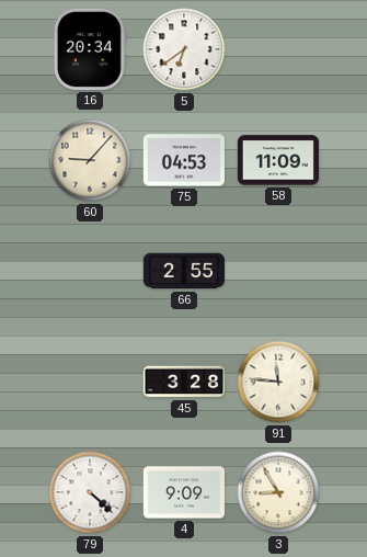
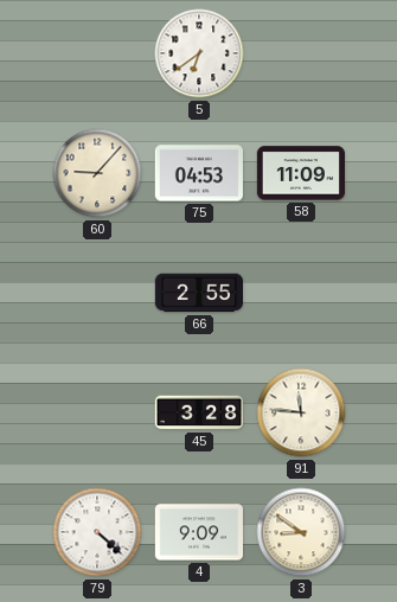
16: 20:34 -> none (90, 49)
3: 8:55 -> 8:51 (301, 532)
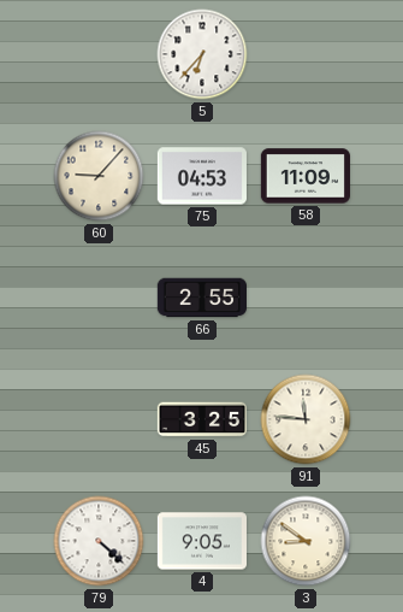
5: 6:39 -> 6:37 (202, 54)
45: 3:28 -> 3:25 (201, 419)
4: 9:09 -> 9:05 (201, 541)
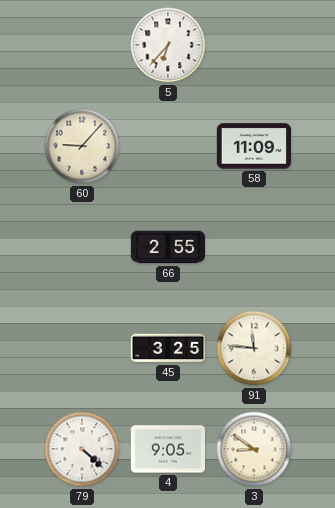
75: 04:53 -> none (201, 176)
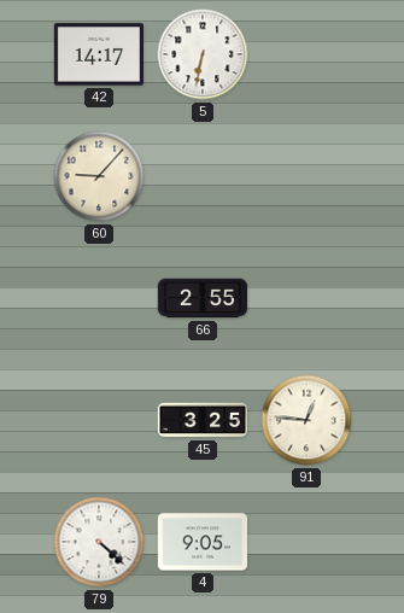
42: none -> 14:17 (98, 54)
5: 6:37 -> 6:32 (203, 54)
58: 11:09 -> none (253, 146)
91: 11:46 -> 12:46 (306, 420)
3: 8:51 -> none (254, 449)
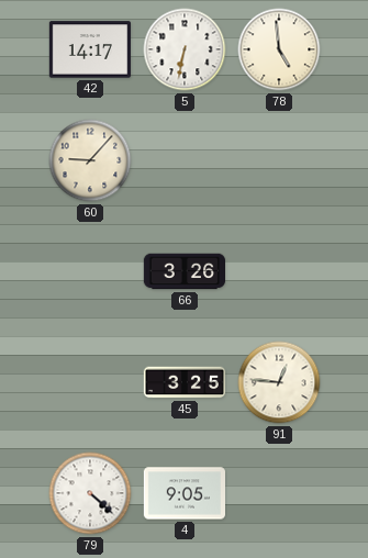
78: none -> 4:59 (279, 49)
66: 2:55 -> 3:26 (183, 271)
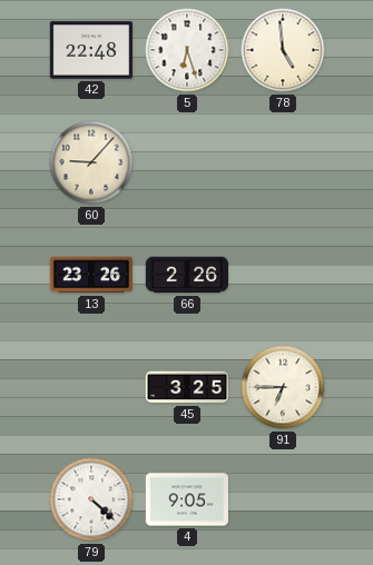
42: 14:17 -> 22:48 (90, 50)
5: 6:32 -> 6:27 (187, 50)
13: none -> 23:26 (90, 275)
66: 3:26 -> 2:26 (186, 275)
91: 12:46 -> 6:45 (283, 387)
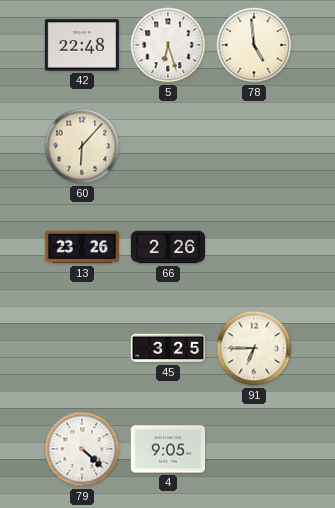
60: 9:07 -> 6:07 (82, 146)
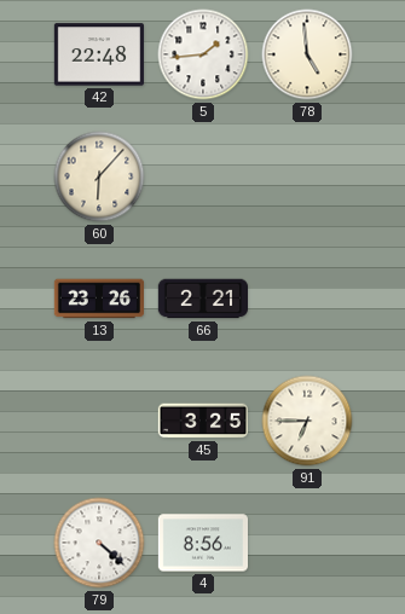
5: 6:27 -> 1:44 (203, 54)
66: 2:26 -> 2:21 (202, 299)
4: 9:05 -> 8:56 (202, 543)
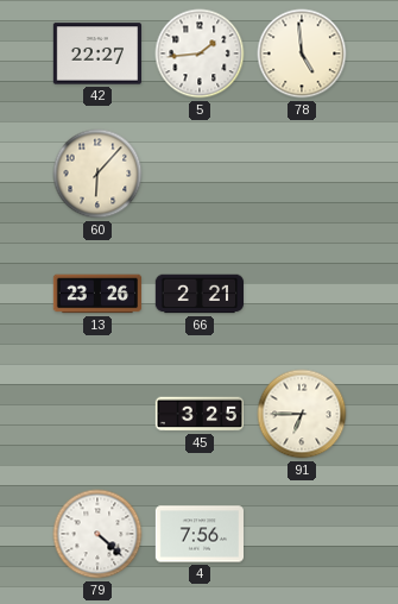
42: 22:48 -> 22:27 (96, 54)
4: 8:56 -> 7:56 (198, 534)
